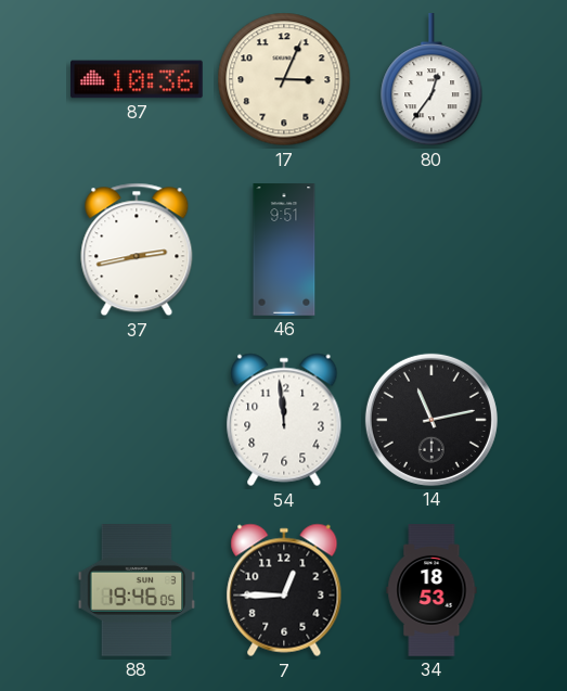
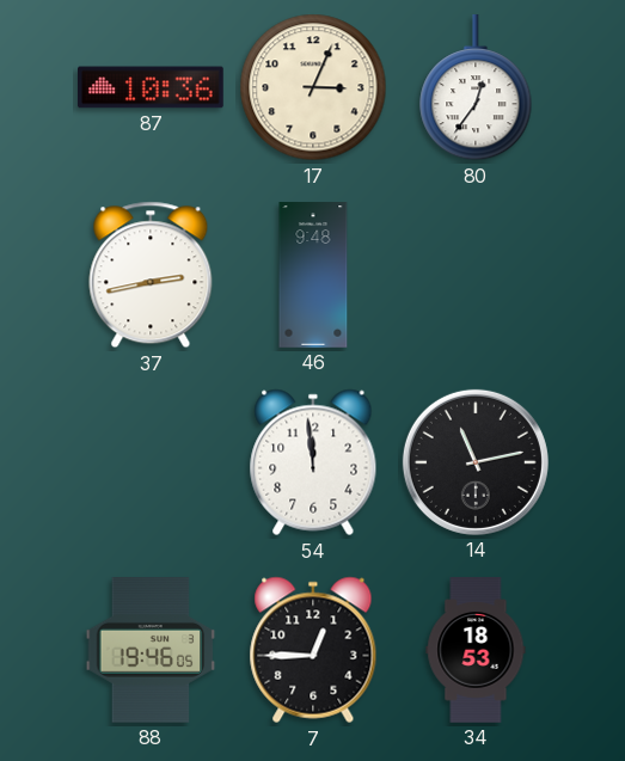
46: 9:51 -> 9:48 (313, 275)
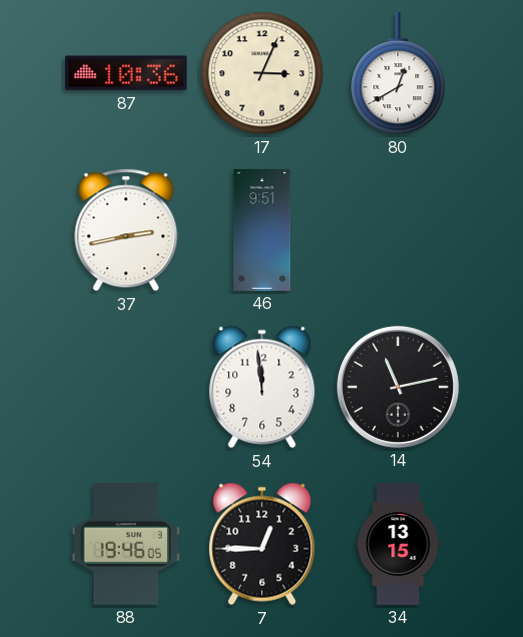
80: 12:36 -> 12:40 (398, 74)
46: 9:48 -> 9:51 (262, 230)
34: 18:53 -> 13:15 (398, 544)
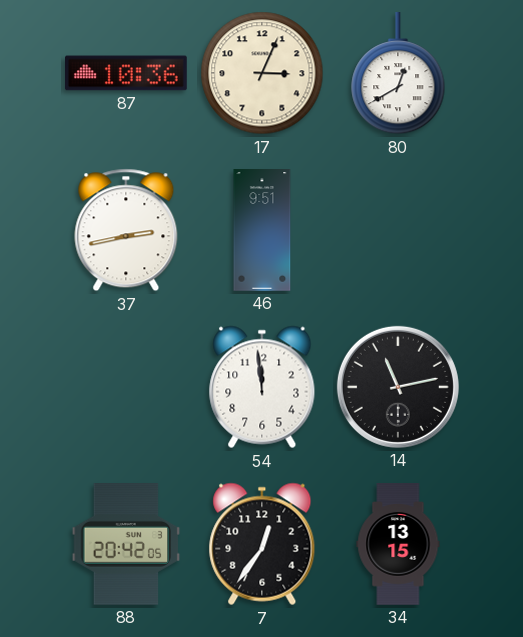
88: 19:46 -> 20:42 (126, 545)
7: 12:45 -> 12:36 (262, 544)
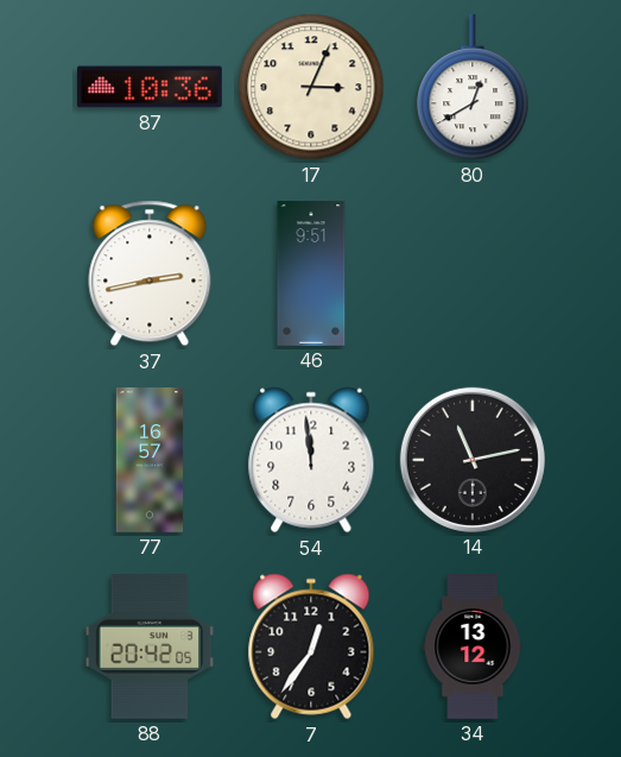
77: none -> 16:57 (150, 460)
34: 13:15 -> 13:12 (473, 646)
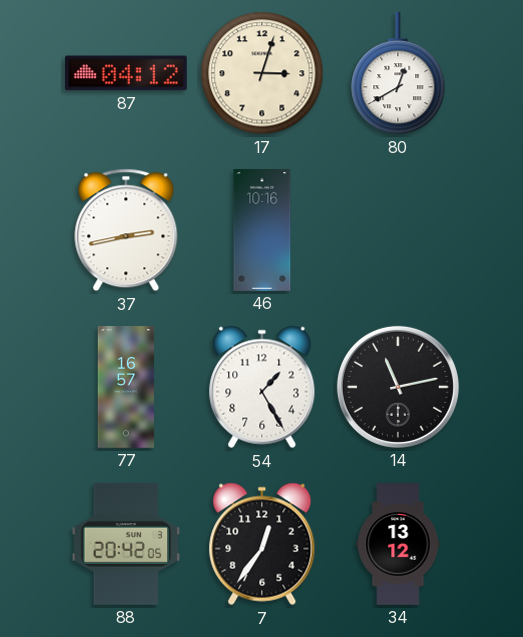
87: 10:36 -> 04:12 (127, 73)
17: 3:04 -> 3:03 (262, 73)
46: 9:51 -> 10:16 (262, 230)
54: 11:59 -> 1:25 (262, 387)
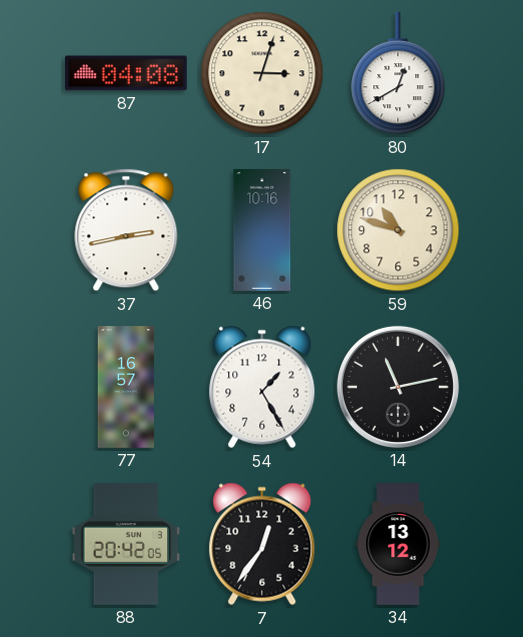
87: 04:12 -> 04:08 (127, 73)
59: none -> 10:48 (398, 230)
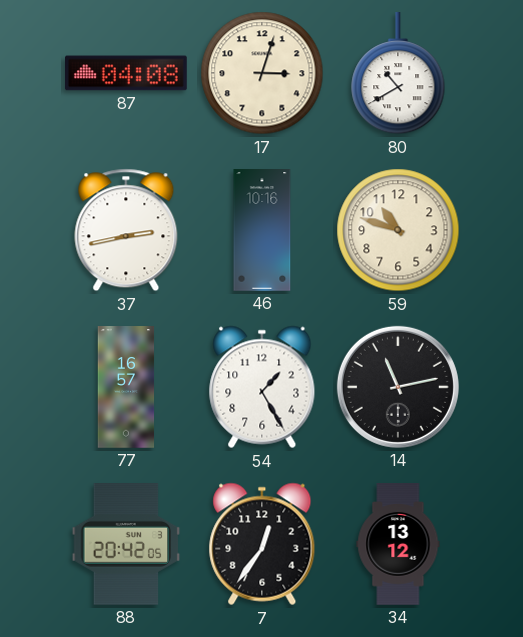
80: 12:40 -> 10:40 (398, 74)
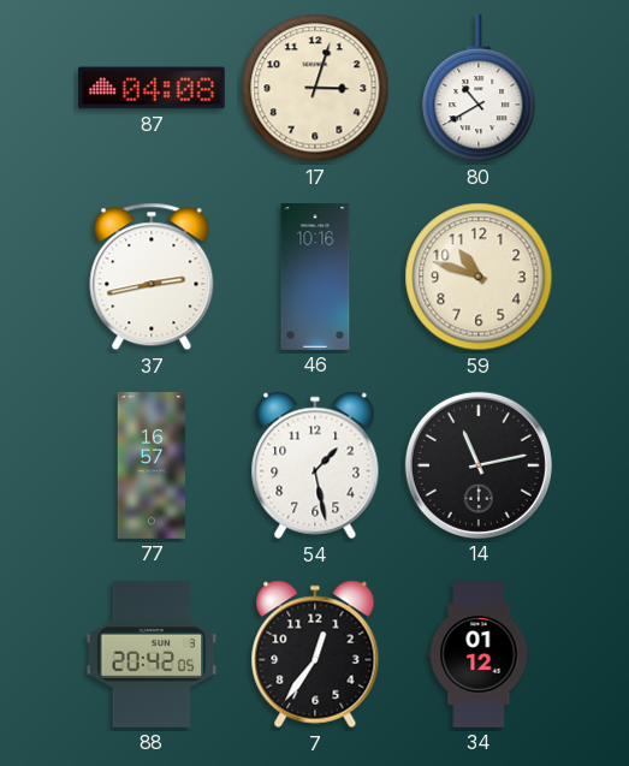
54: 1:25 -> 1:28 (315, 465)
34: 13:12 -> 01:12 (479, 654)
